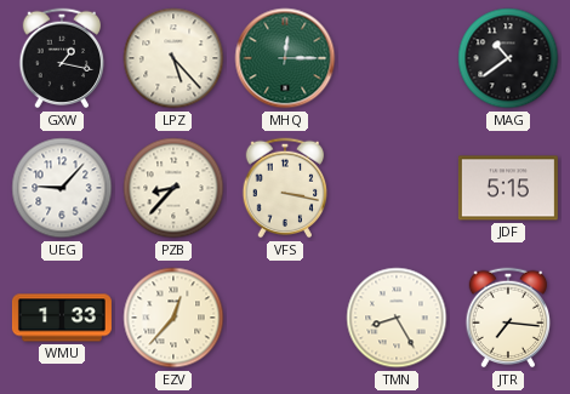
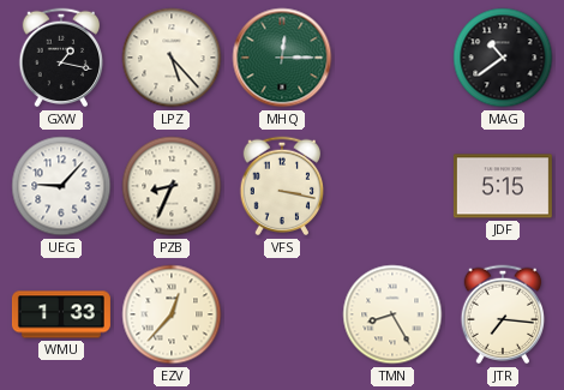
PZB: 8:37 -> 8:34 (172, 186)
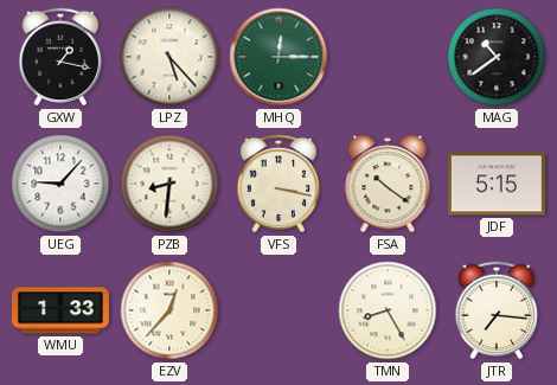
PZB: 8:34 -> 8:31 (169, 184)
FSA: none -> 10:21 (388, 184)
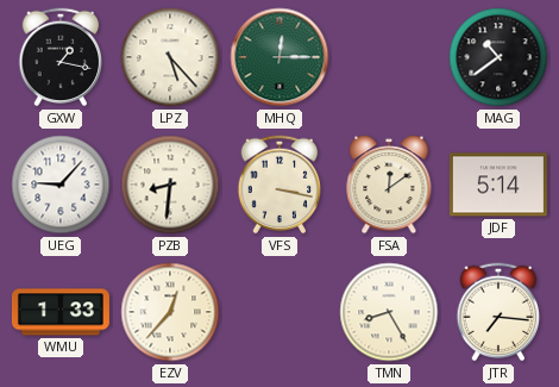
FSA: 10:21 -> 12:09 (389, 185)
JDF: 5:15 -> 5:14 (498, 185)
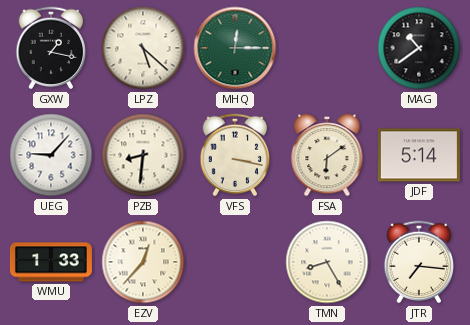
LPZ: 5:23 -> 5:22 (143, 48)
FSA: 12:09 -> 6:09 (327, 155)
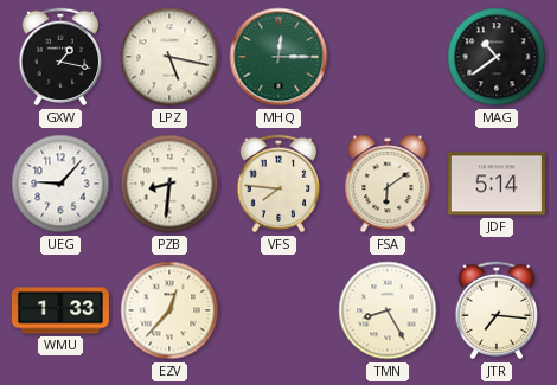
LPZ: 5:22 -> 5:17 (169, 57)
VFS: 3:17 -> 7:46 (278, 184)
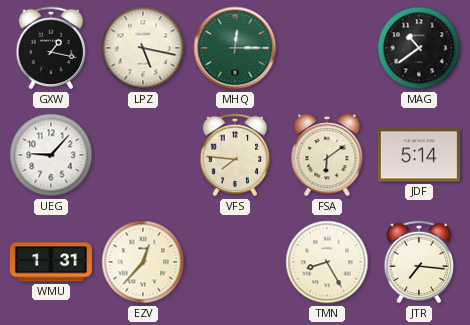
PZB: 8:31 -> none (169, 184)
WMU: 1:33 -> 1:31 (51, 262)
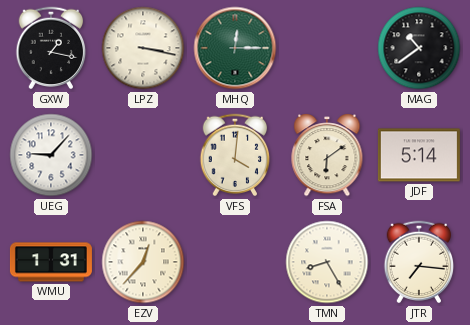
LPZ: 5:17 -> 3:17 (143, 48)
VFS: 7:46 -> 4:01 (235, 155)
